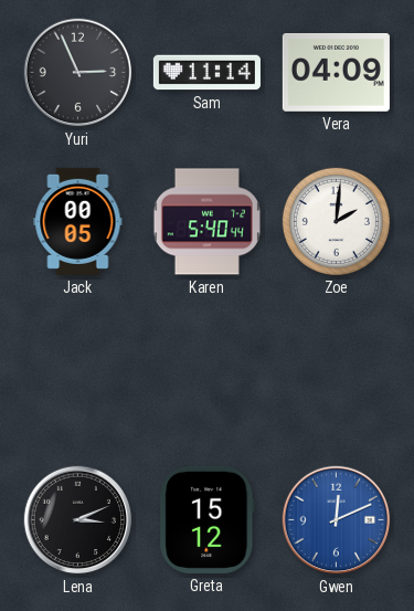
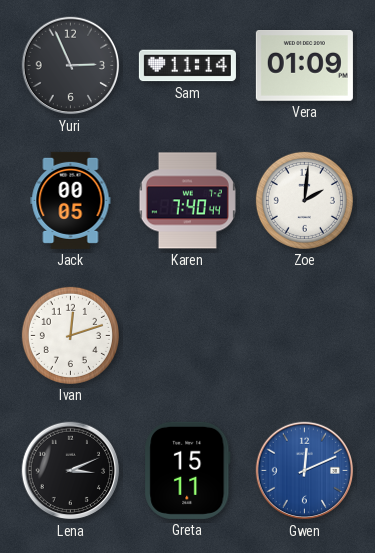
Vera: 04:09 -> 01:09 (304, 66)
Karen: 5:40 -> 7:40 (187, 201)
Ivan: none -> 12:12 (70, 335)
Greta: 15:12 -> 15:11 (188, 470)
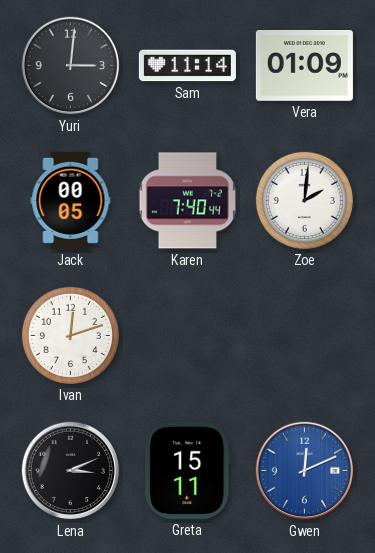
Yuri: 2:56 -> 3:01 (71, 66)
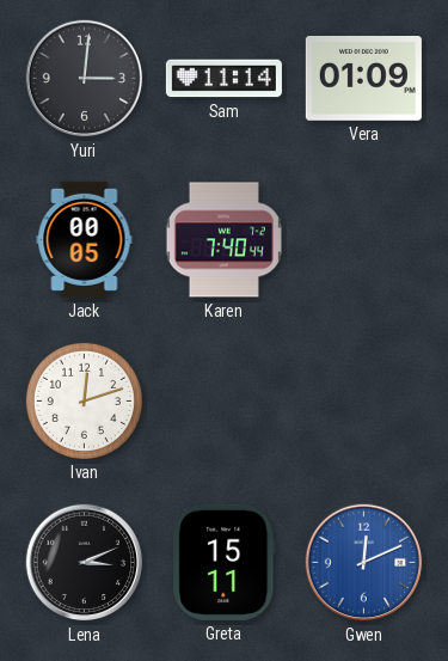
Zoe: 2:01 -> none (304, 200)
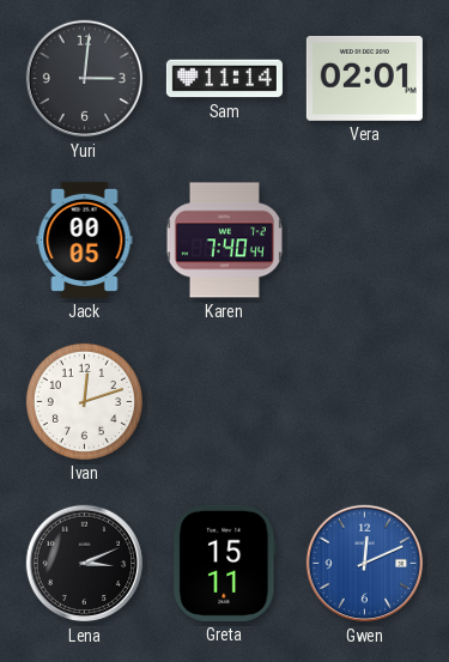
Vera: 01:09 -> 02:01 (364, 79)
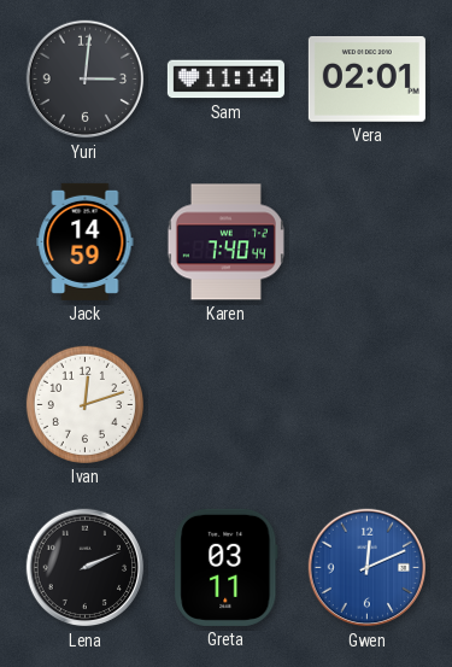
Jack: 00:05 -> 14:59 (86, 241)
Lena: 3:11 -> 2:11 (86, 568)
Greta: 15:11 -> 03:11 (227, 567)
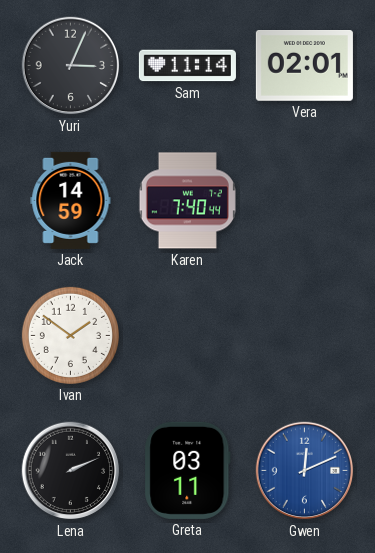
Yuri: 3:01 -> 3:04 (71, 66)
Ivan: 12:12 -> 1:51 (70, 335)
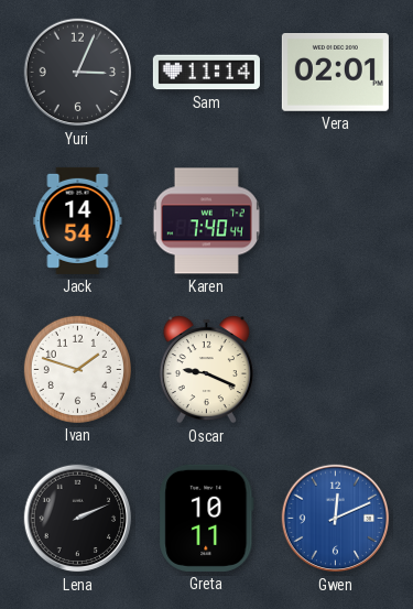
Jack: 14:59 -> 14:54 (78, 220)
Ivan: 1:51 -> 1:48 (77, 369)
Oscar: none -> 9:19 (206, 370)
Greta: 03:11 -> 10:11 (207, 518)
